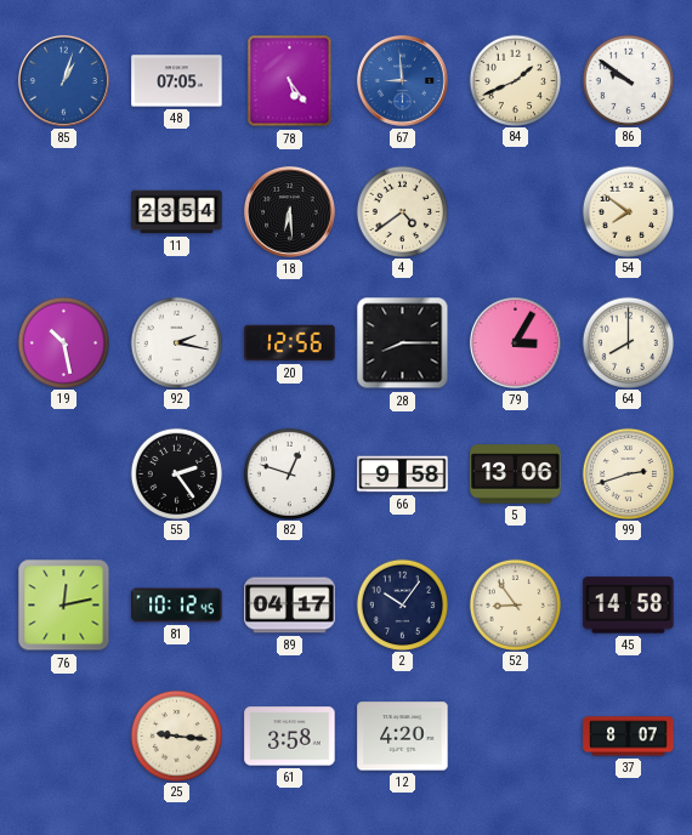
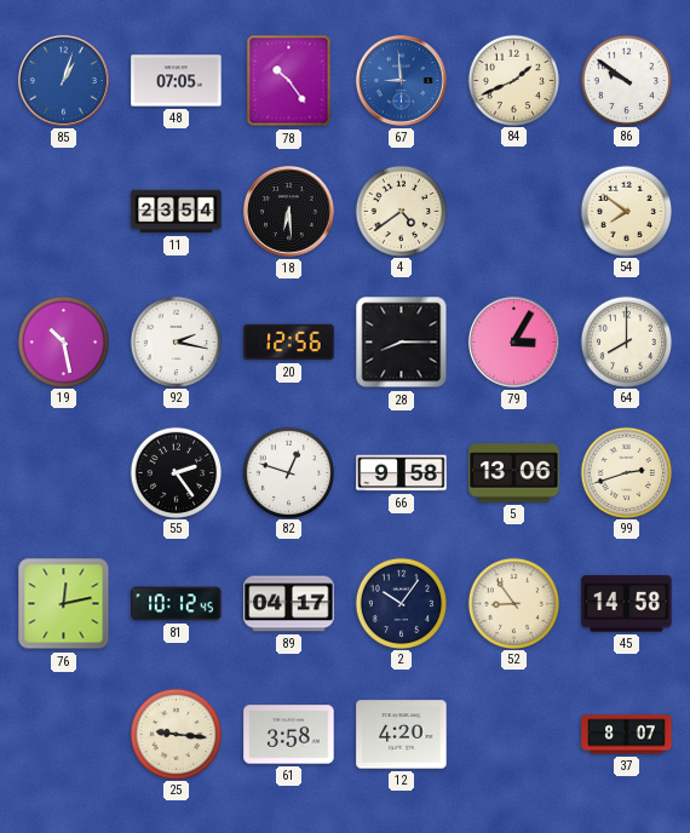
78: 5:24 -> 10:24 (289, 81)
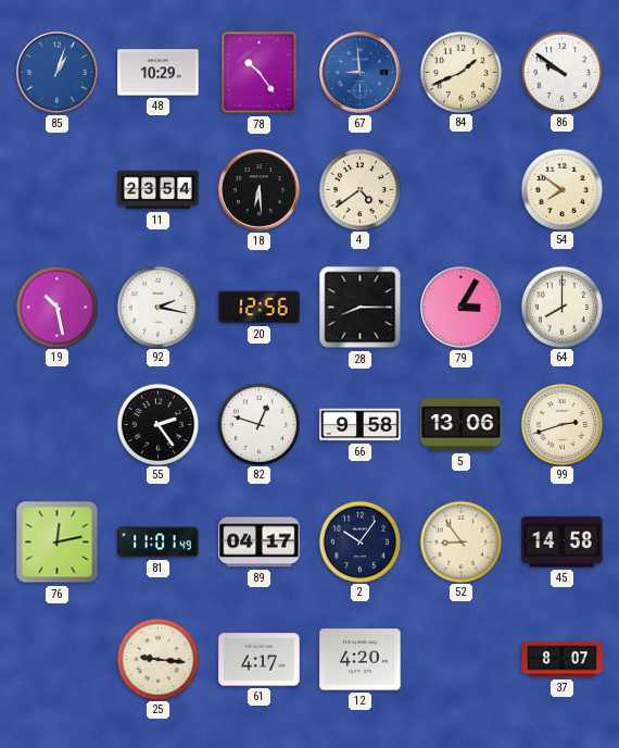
48: 07:05 -> 10:29 (159, 73)
81: 10:12 -> 11:01 (159, 543)
61: 3:58 -> 4:17 (260, 660)
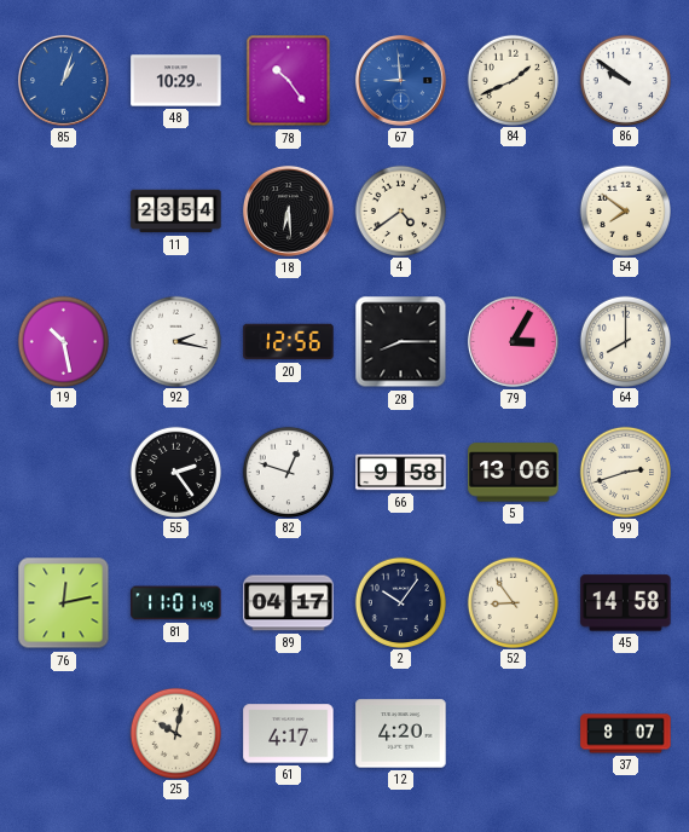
25: 9:16 -> 10:02 (176, 733)
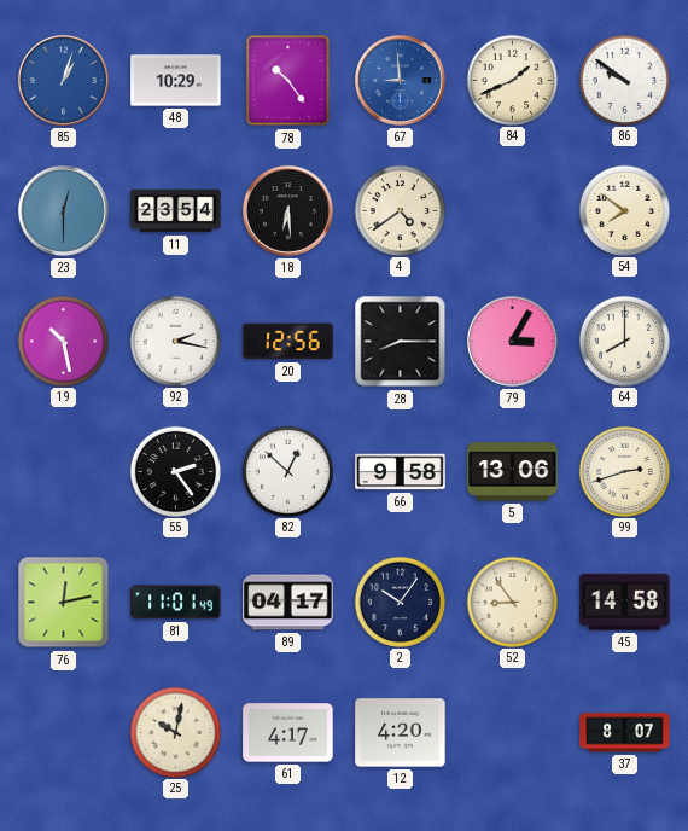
23: none -> 12:30 (63, 211)
82: 12:48 -> 12:52 (288, 471)
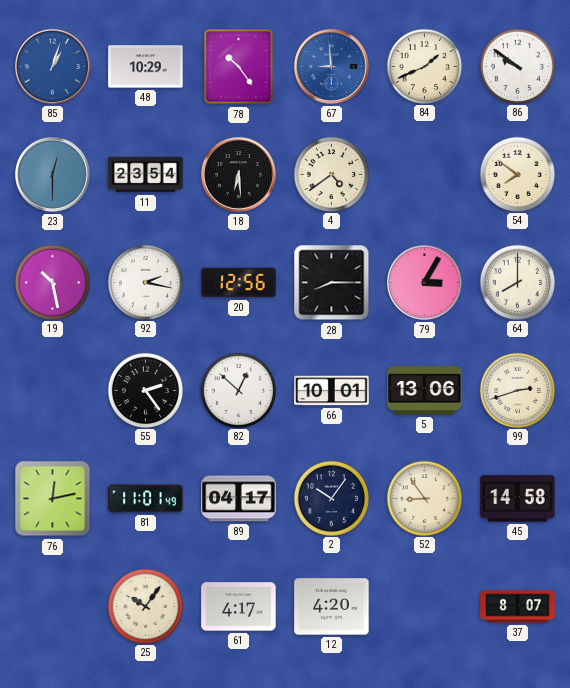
66: 9:58 -> 10:01 (332, 391)
25: 10:02 -> 10:06 (146, 606)
